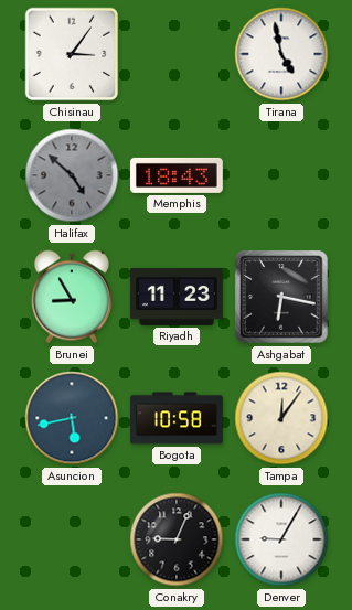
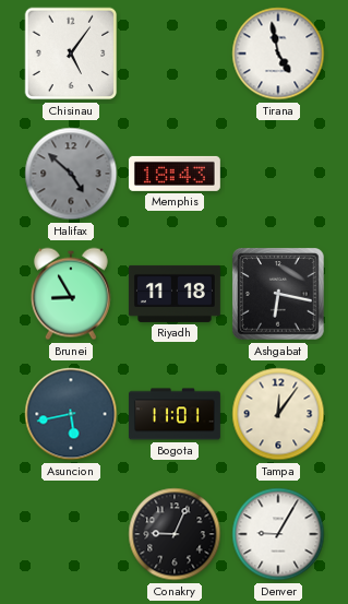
Chisinau: 3:06 -> 5:06 (71, 54)
Riyadh: 11:23 -> 11:18 (175, 294)
Bogota: 10:58 -> 11:01 (176, 414)
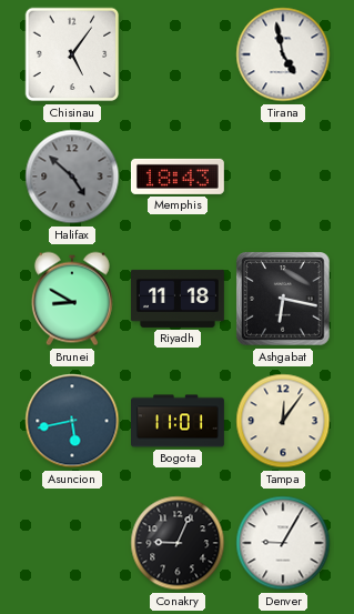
Brunei: 8:55 -> 8:50 (72, 299)
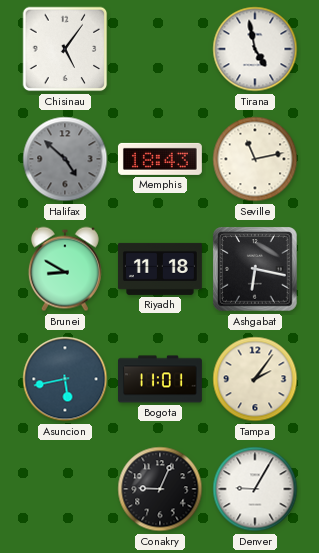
Seville: none -> 11:13 (255, 159)
Tampa: 12:06 -> 2:06 (255, 379)
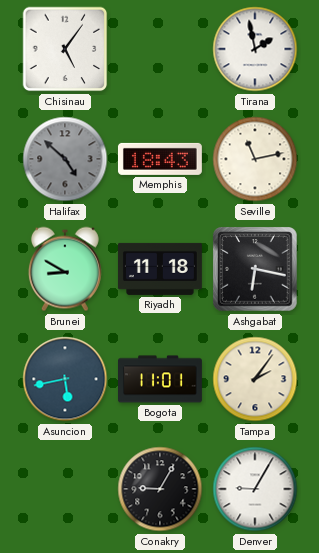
Tirana: 4:58 -> 1:58 (255, 49)
Conakry: 9:04 -> 9:05 (160, 489)
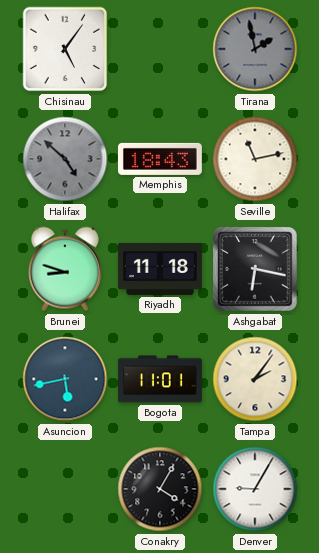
Tirana dial: white -> grey (255, 49)
Brunei: 8:50 -> 8:48 (65, 269)
Conakry: 9:05 -> 4:05 (160, 489)
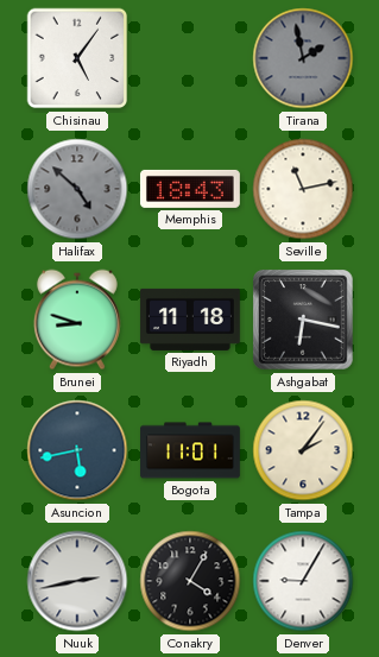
Nuuk: none -> 2:43 (77, 581)
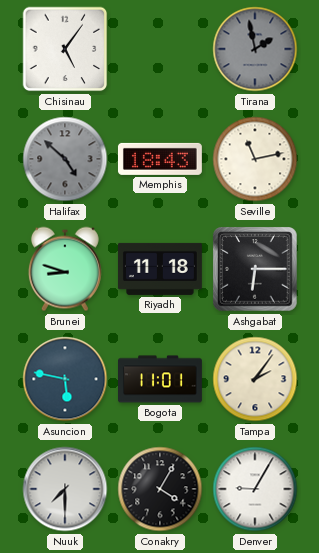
Ashgabat: 6:17 -> 6:15 (255, 269)
Asuncion: 5:43 -> 5:47 (65, 379)
Nuuk: 2:43 -> 7:30 (65, 489)
